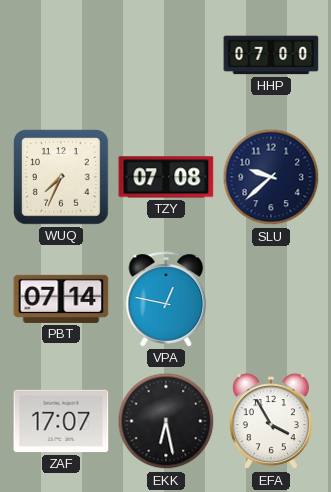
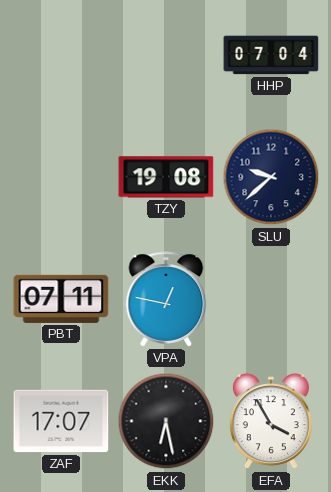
HHP: 07:00 -> 07:04 (271, 55)
WUQ: 7:34 -> none (61, 177)
TZY: 07:08 -> 19:08 (166, 177)
PBT: 07:14 -> 07:11 (61, 299)
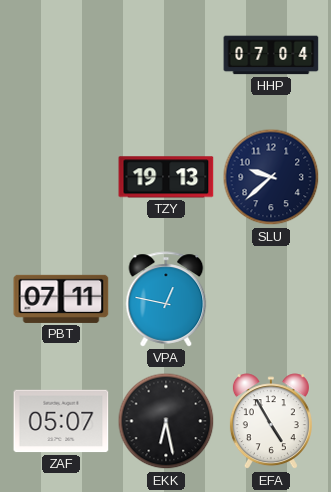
TZY: 19:08 -> 19:13 (166, 177)
ZAF: 17:07 -> 05:07 (61, 421)
EFA: 3:55 -> 4:55 (271, 422)
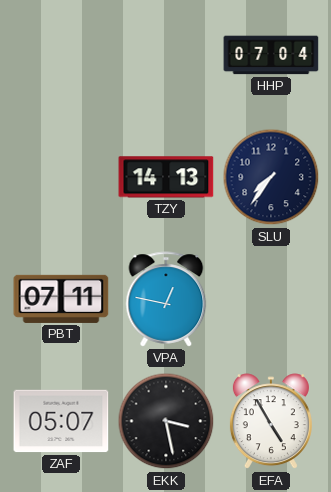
TZY: 19:13 -> 14:13 (166, 177)
SLU: 9:38 -> 7:36 (271, 177)
EKK: 6:28 -> 3:28 (166, 421)
